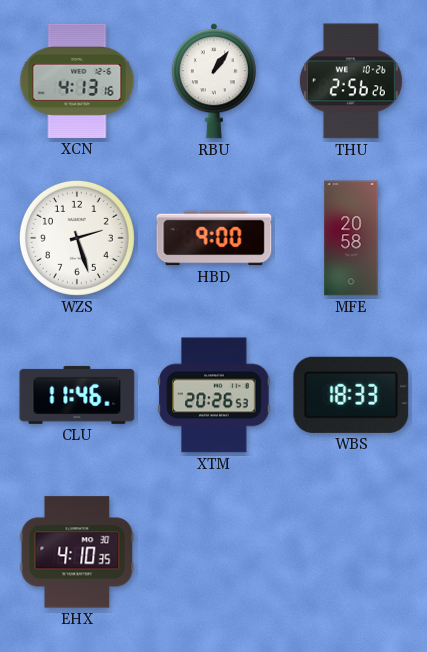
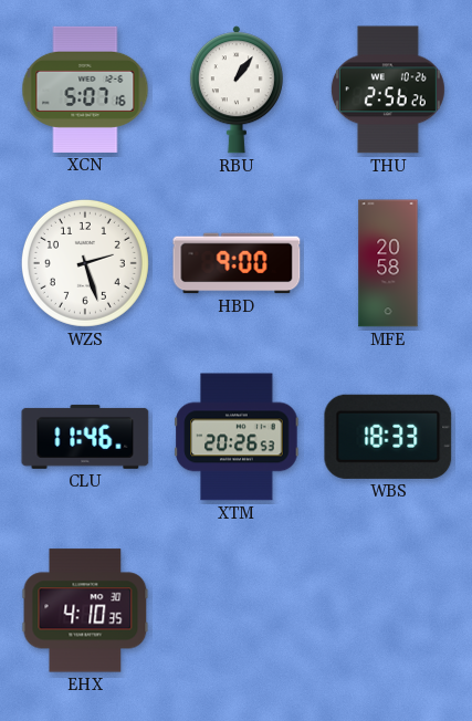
XCN: 4:13 -> 5:07 (85, 90)
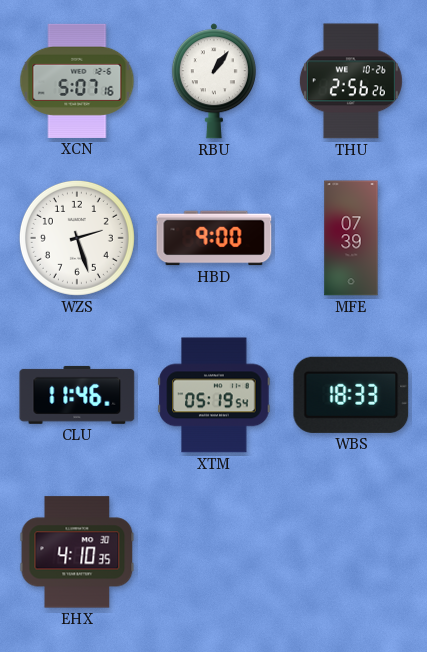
MFE: 20:58 -> 07:39 (351, 238)
XTM: 20:26 -> 05:19 (214, 395)
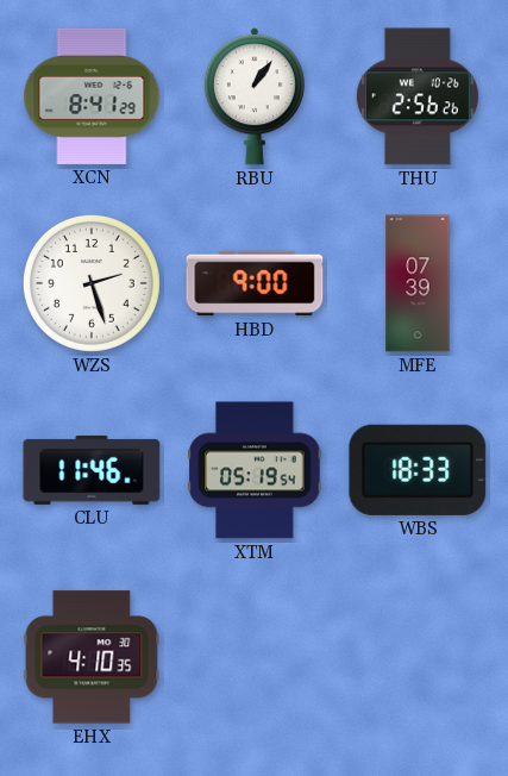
XCN: 5:07 -> 8:41 (92, 96)
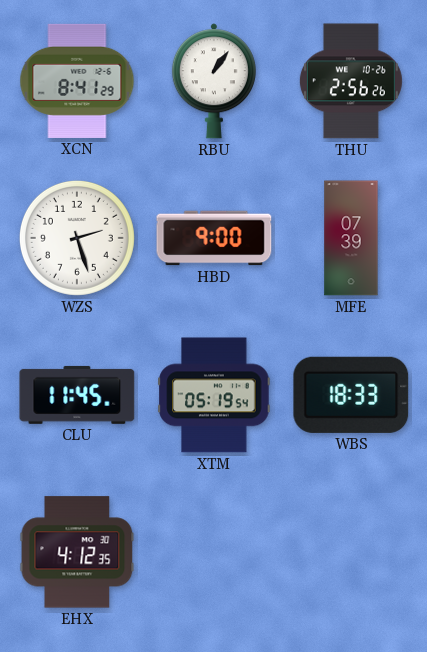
CLU: 11:46 -> 11:45 (77, 395)
EHX: 4:10 -> 4:12 (77, 552)
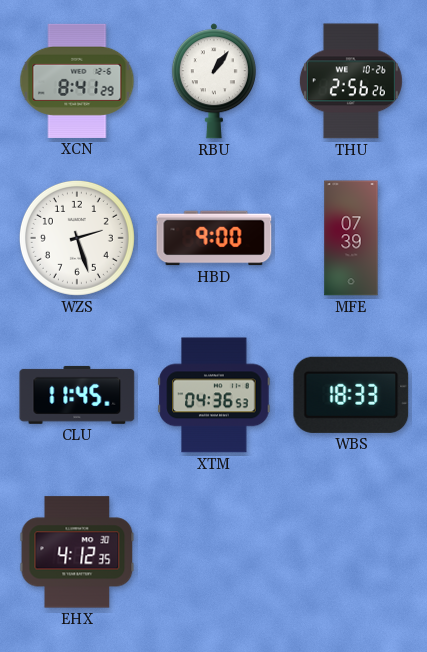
XTM: 05:19 -> 04:36 (214, 395)
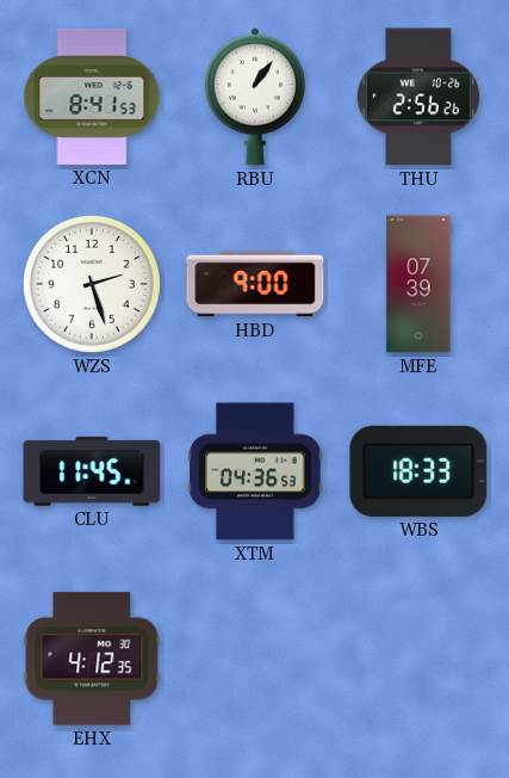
XCN: 8:41:29 -> 8:41:53 (92, 97)
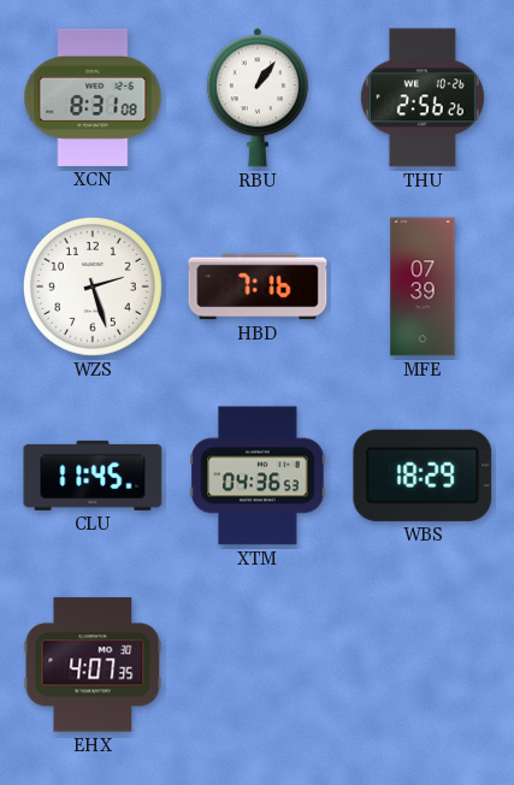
XCN: 8:41 -> 8:31 (93, 98)
HBD: 9:00 -> 7:16 (258, 287)
WBS: 18:33 -> 18:29 (423, 476)
EHX: 4:12 -> 4:07 (93, 665)
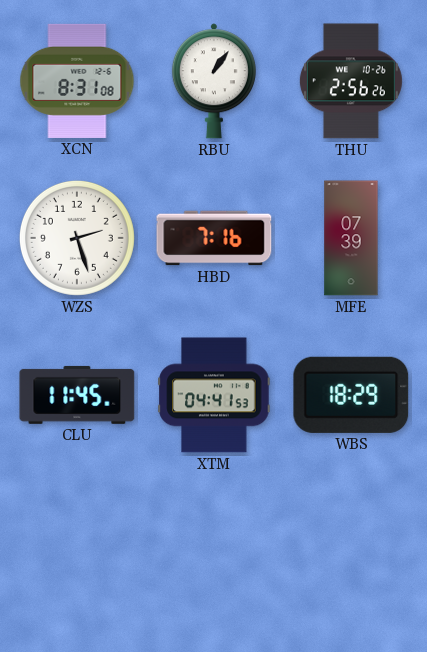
XTM: 04:36 -> 04:41 (214, 395)
EHX: 4:07 -> none (93, 665)
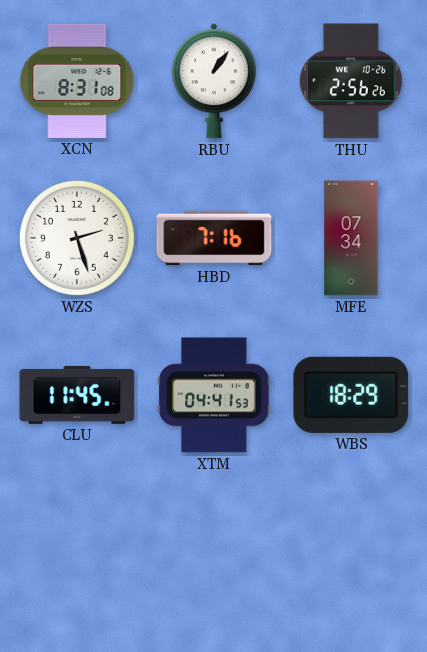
MFE: 07:39 -> 07:34 (351, 238)
